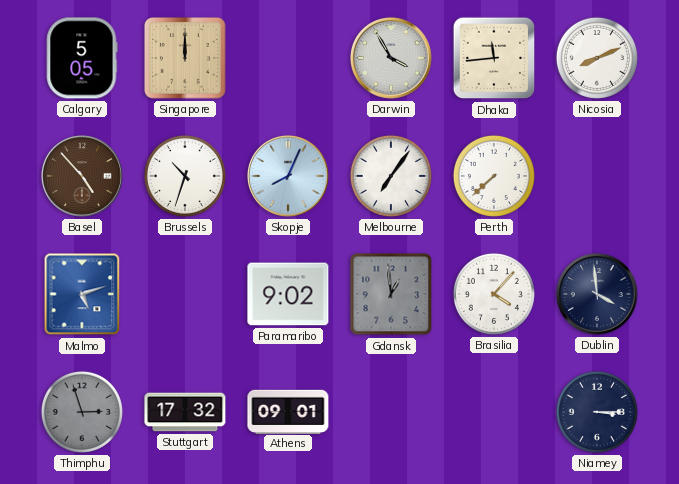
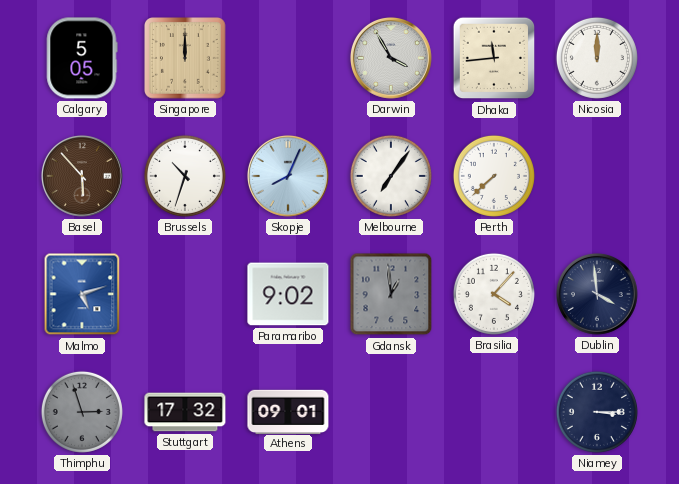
Nicosia: 8:11 -> 12:00 (597, 58)
Basel: 4:53 -> 5:53 (82, 176)
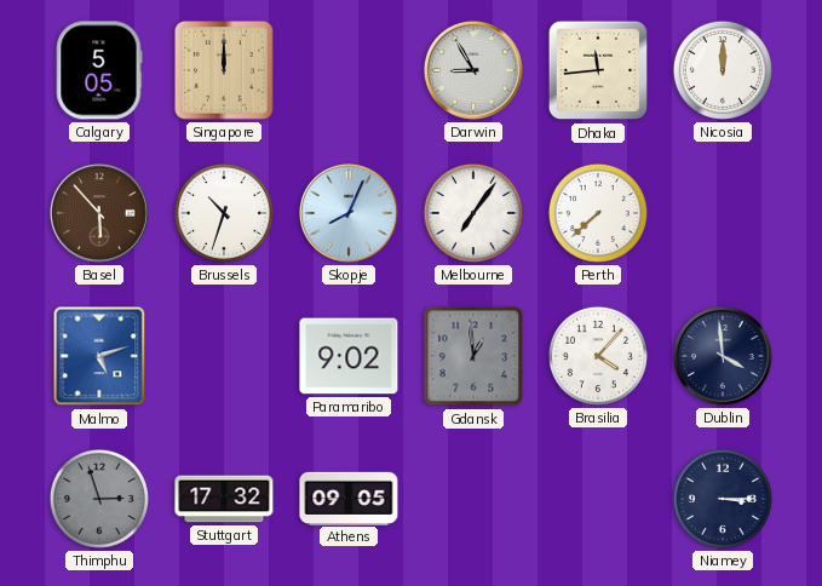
Darwin: 3:55 -> 8:55 (473, 70)
Athens: 09:01 -> 09:05 (349, 498)
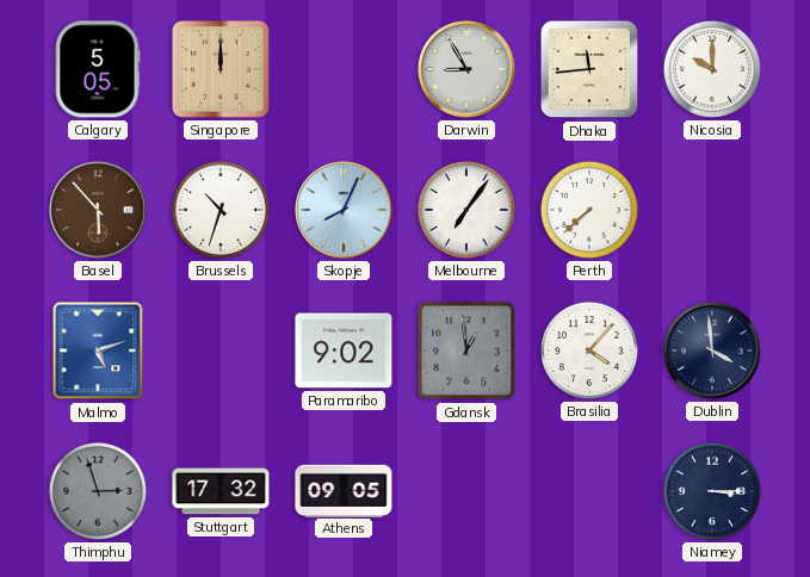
Nicosia: 12:00 -> 10:00 (712, 69)
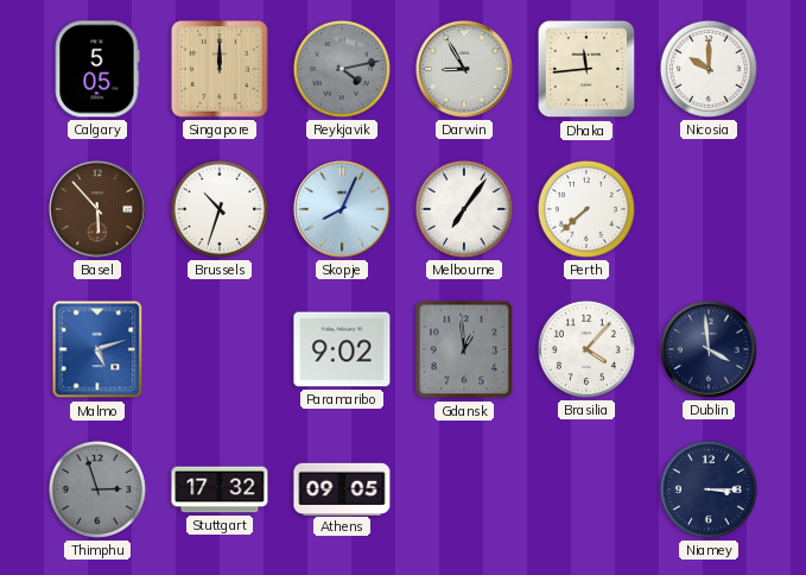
Reykjavik: none -> 4:13 (342, 69)
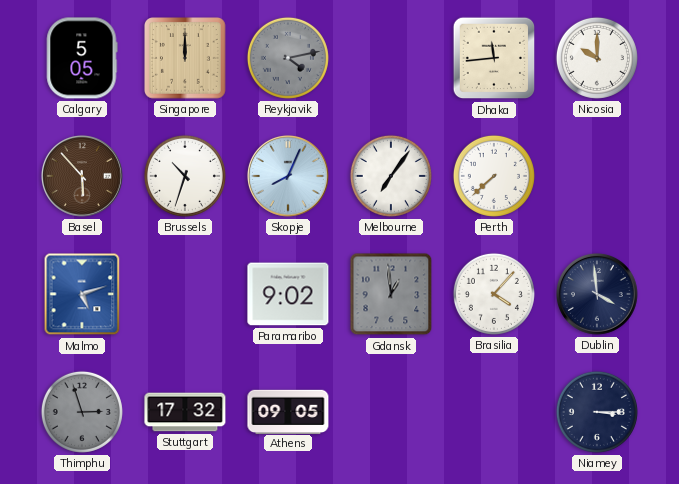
Darwin: 8:55 -> none (464, 69)
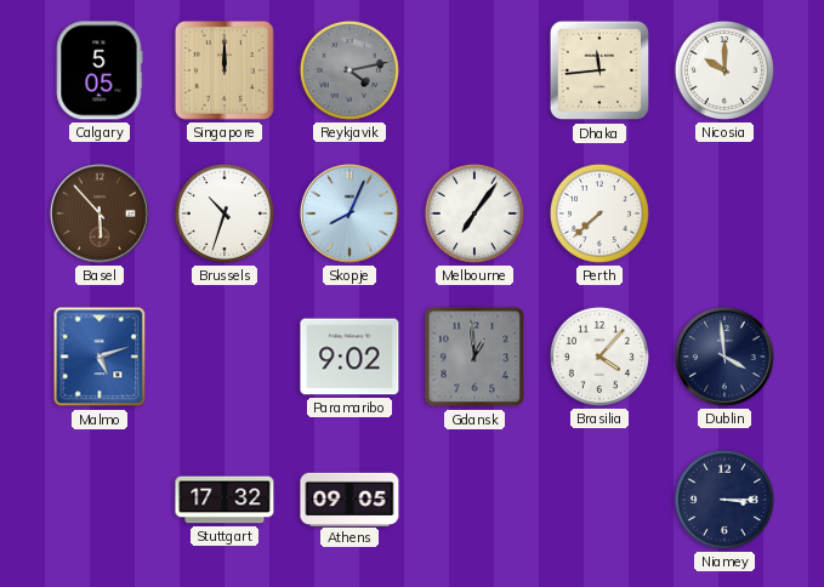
Thimphu: 2:57 -> none (82, 412)
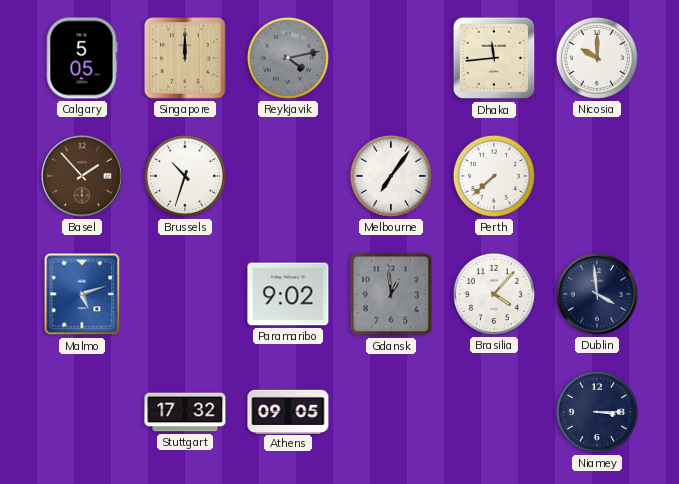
Basel: 5:53 -> 1:53 (82, 176)
Skopje: 8:04 -> none (350, 213)
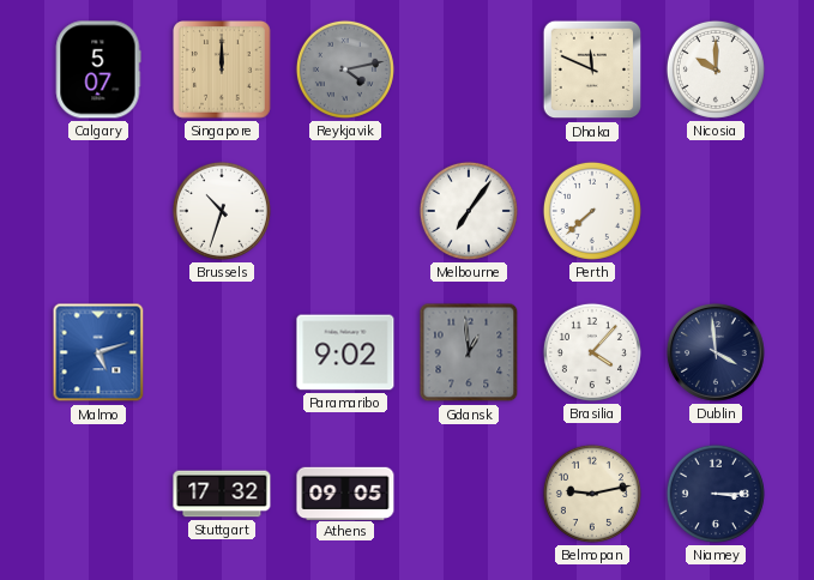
Calgary: 5:05 -> 5:07 (98, 70)
Dhaka: 11:44 -> 11:49 (592, 70)
Basel: 1:53 -> none (82, 176)
Belmopan: none -> 9:13 (592, 494)
